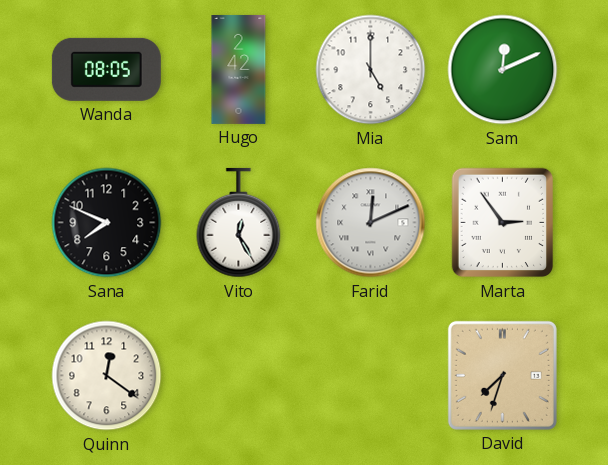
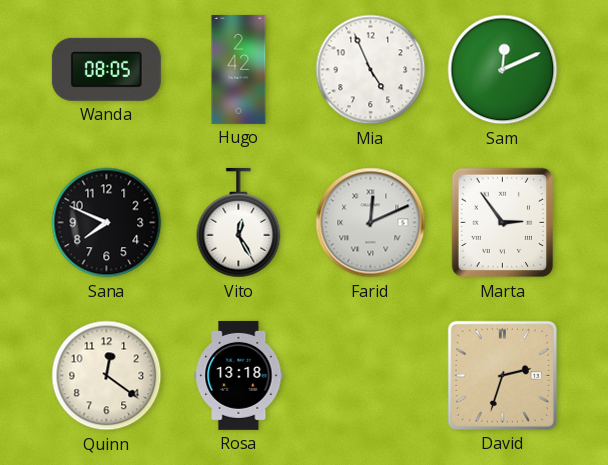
Mia: 5:00 -> 4:56 (371, 70)
Rosa: none -> 13:18 (239, 375)
David: 7:33 -> 2:33 (502, 375)
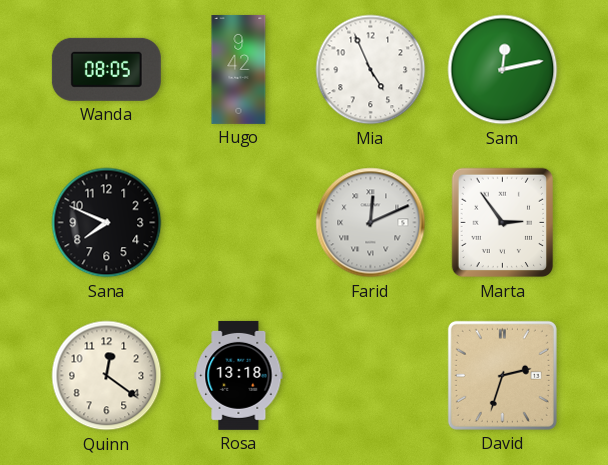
Hugo: 2:42 -> 9:42 (239, 69)
Sam: 12:11 -> 12:13 (503, 70)
Vito: 12:25 -> none (239, 223)
